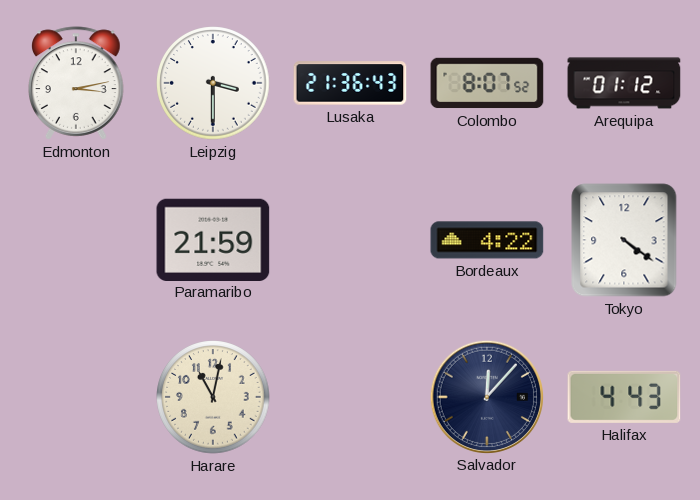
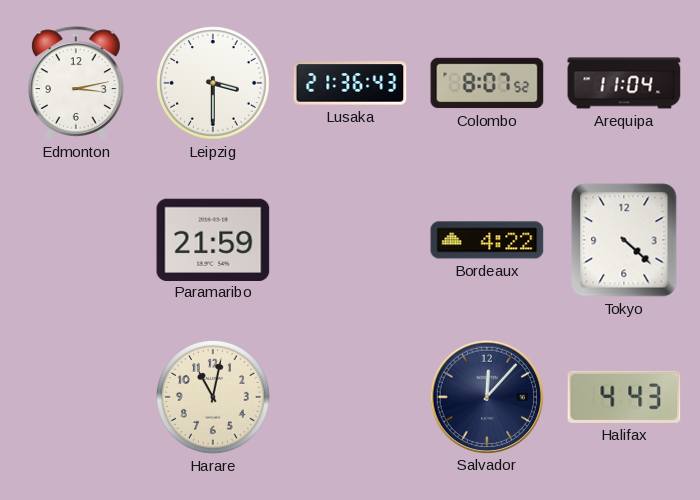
Arequipa: 01:12 -> 11:04 (624, 83)
Tokyo: 4:21 -> 4:22 (624, 240)
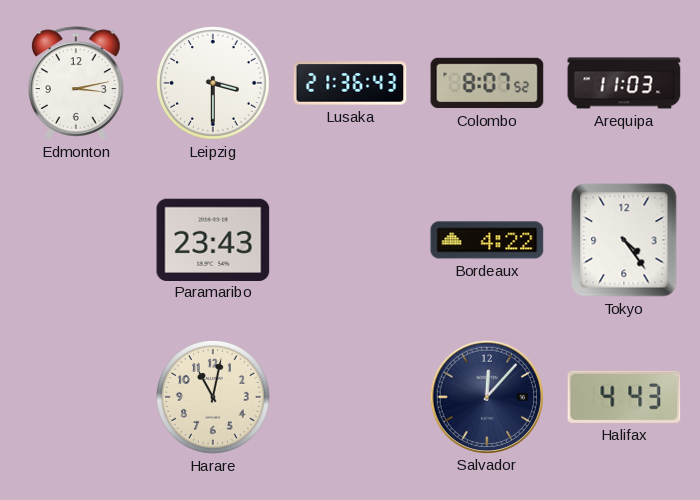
Arequipa: 11:04 -> 11:03 (624, 83)
Paramaribo: 21:59 -> 23:43 (213, 239)
Tokyo: 4:22 -> 4:24 (624, 240)
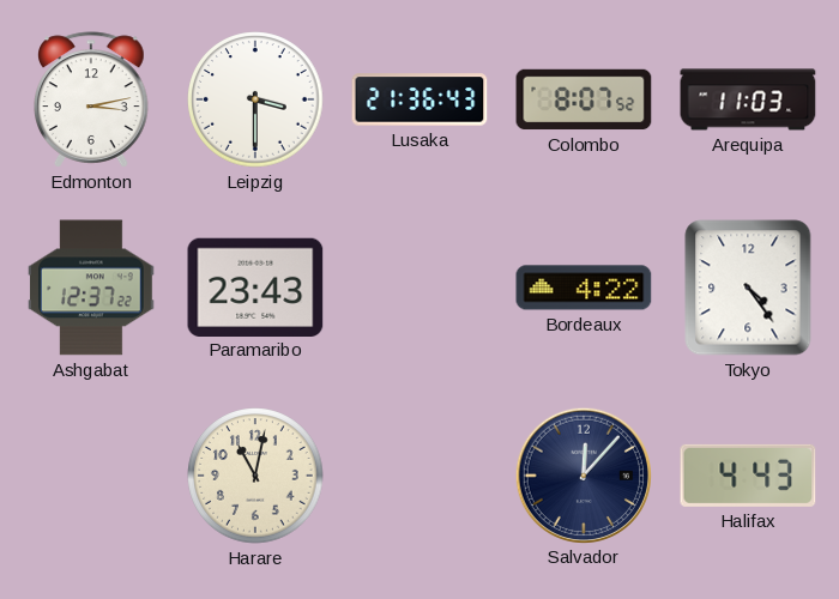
Ashgabat: none -> 12:37 (92, 288)
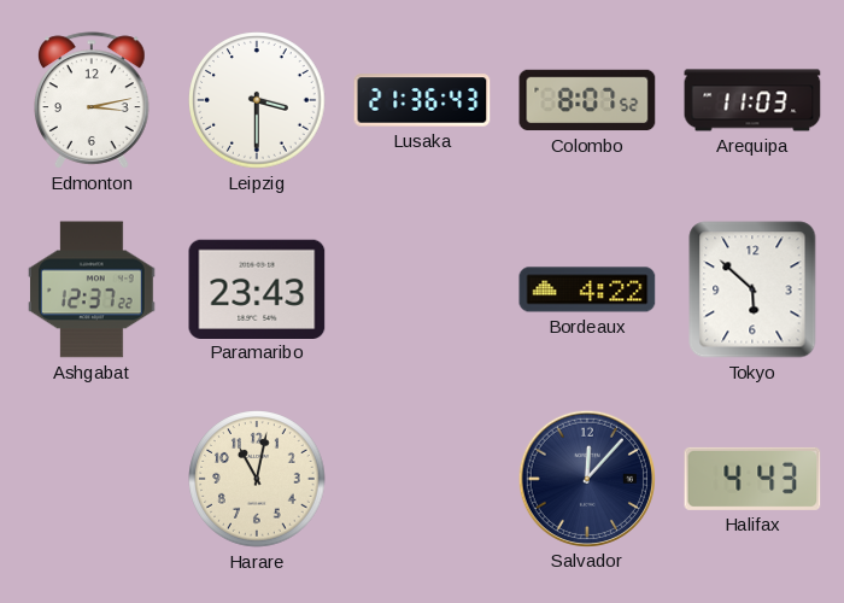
Tokyo: 4:24 -> 5:52 (752, 289)
